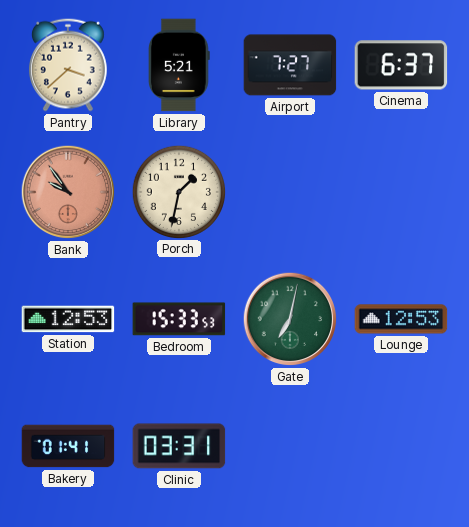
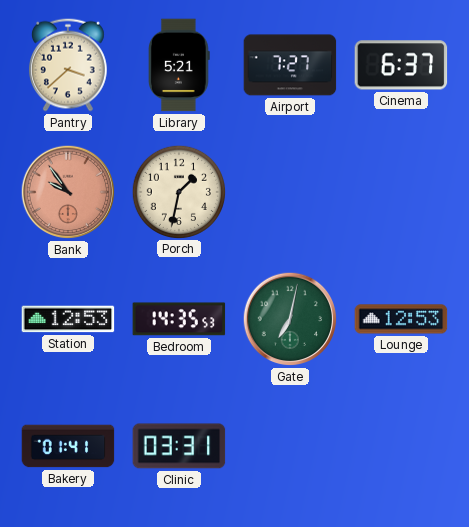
Bedroom: 15:33 -> 14:35 (179, 319)
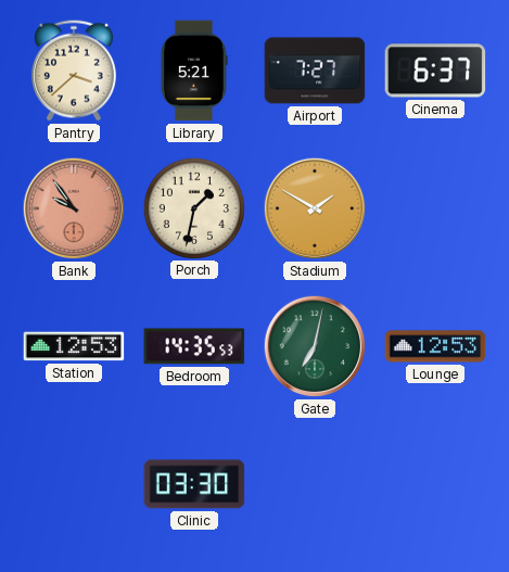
Stadium: none -> 1:50 (315, 208)
Bakery: 01:41 -> none (68, 446)
Clinic: 03:31 -> 03:30 (194, 484)
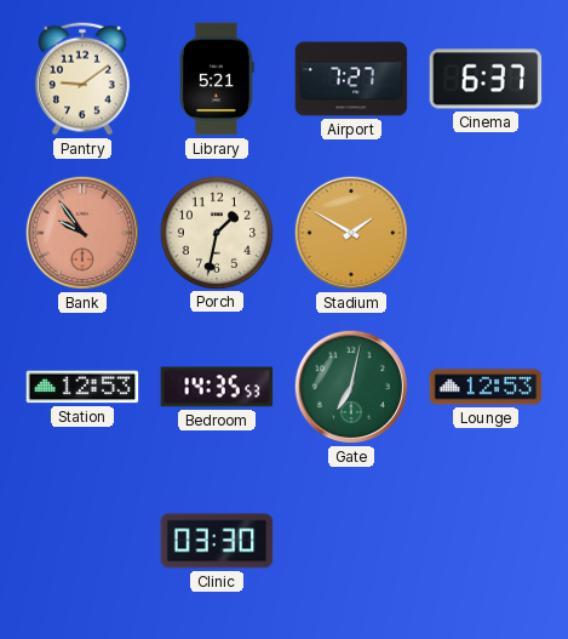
Pantry: 3:38 -> 9:09 (82, 79)
